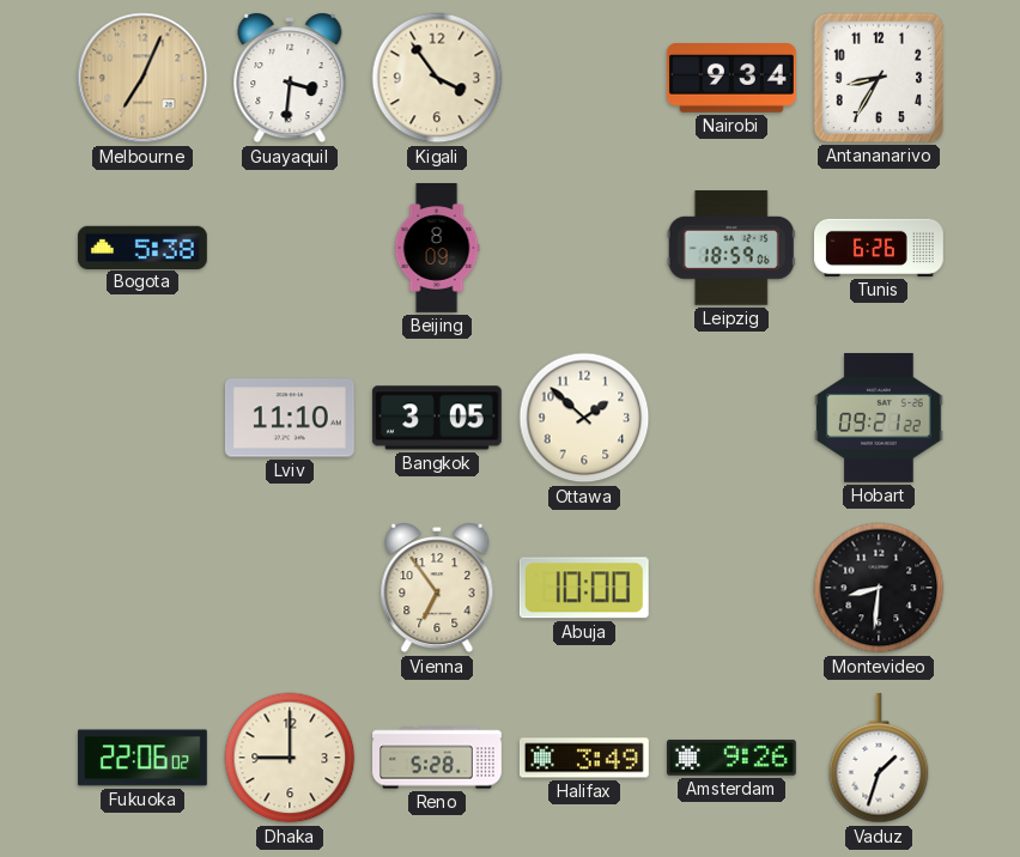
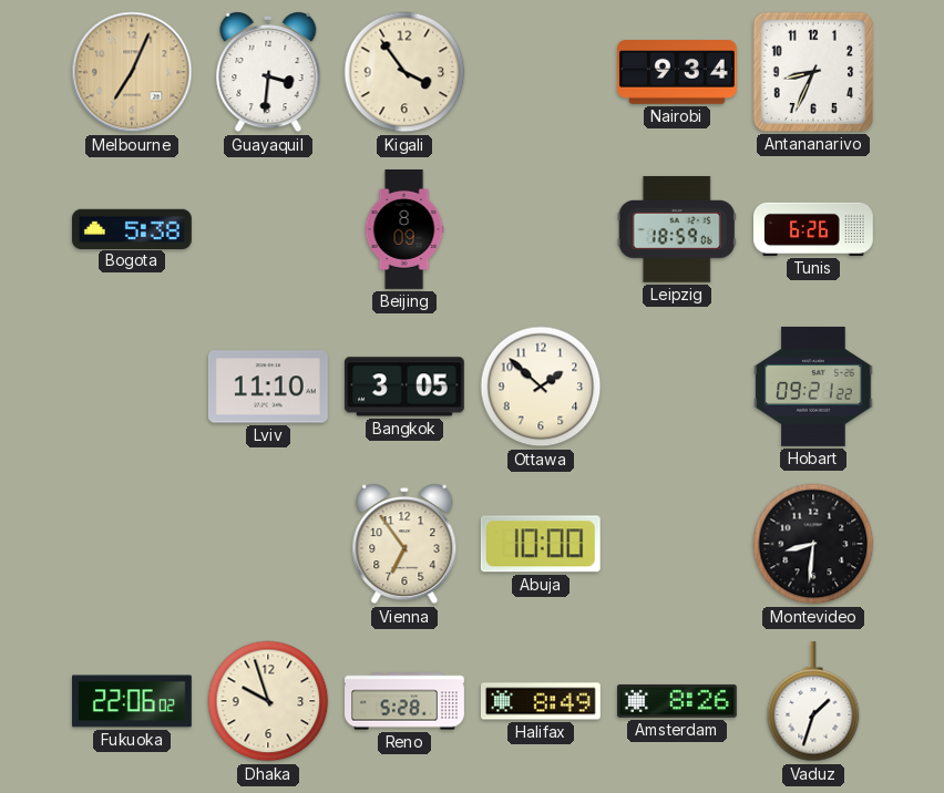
Antananarivo: 8:35 -> 8:34 (813, 72)
Dhaka: 9:00 -> 9:57 (268, 701)
Halifax: 3:49 -> 8:49 (541, 701)
Amsterdam: 9:26 -> 8:26 (677, 701)
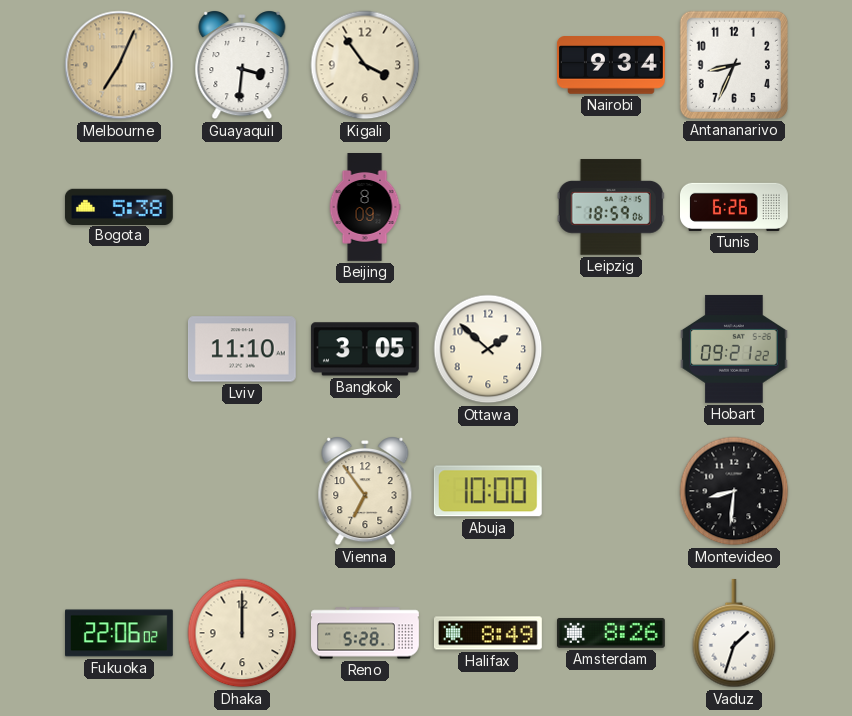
Dhaka: 9:57 -> 12:00 (242, 633)
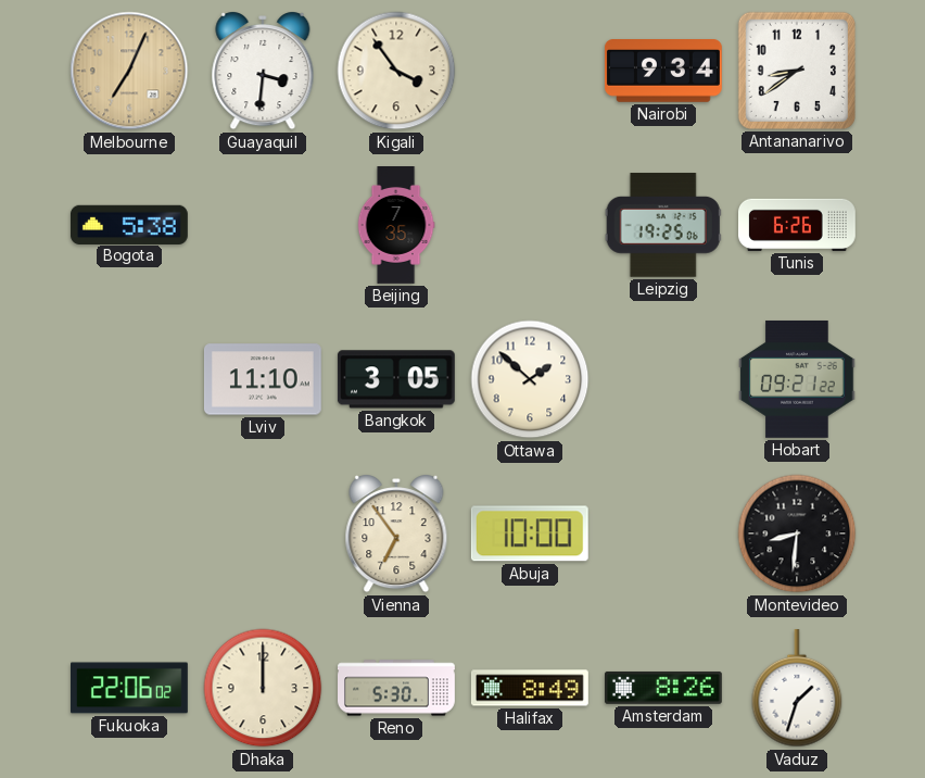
Antananarivo: 8:34 -> 8:39 (797, 71)
Beijing: 8:09 -> 7:35 (396, 226)
Leipzig: 18:59 -> 19:25 (663, 225)
Reno: 5:28 -> 5:30 (397, 688)
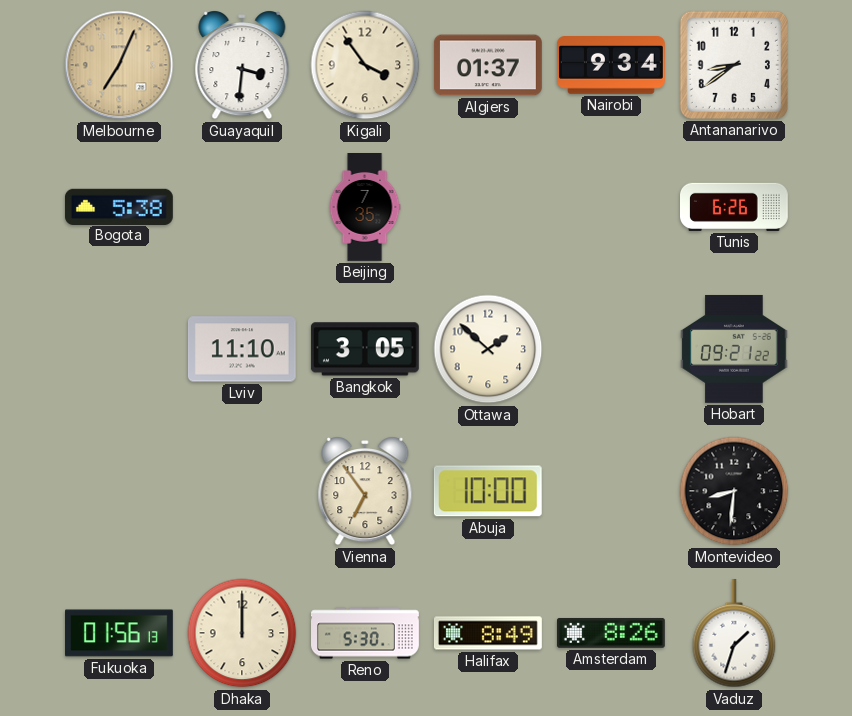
Algiers: none -> 01:37 (488, 65)
Leipzig: 19:25 -> none (663, 225)
Fukuoka: 22:06 -> 01:56 (120, 633)
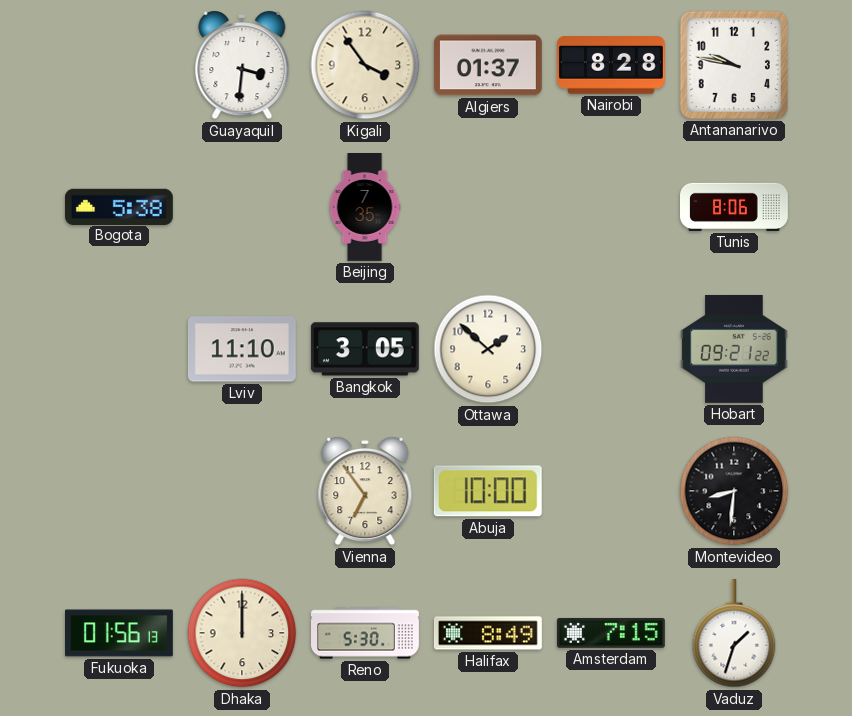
Melbourne: 7:04 -> none (119, 65)
Nairobi: 9:34 -> 8:28 (611, 66)
Antananarivo: 8:39 -> 9:47 (734, 65)
Tunis: 6:26 -> 8:06 (735, 207)
Amsterdam: 8:26 -> 7:15 (611, 633)
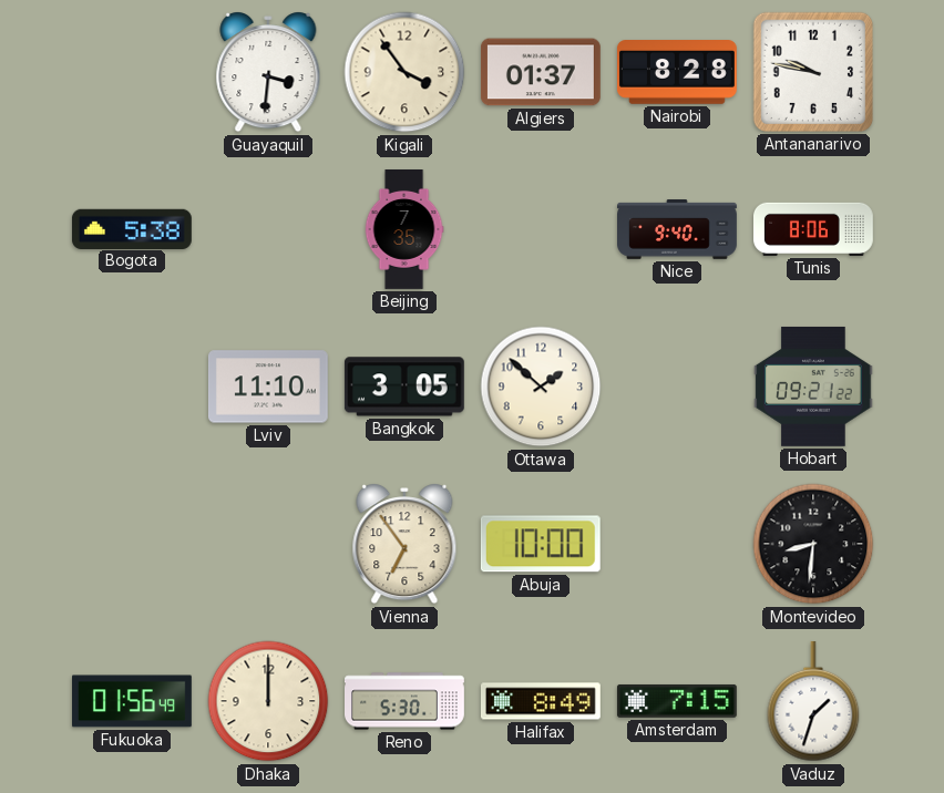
Nice: none -> 9:40 (678, 229)
Fukuoka: 01:56:13 -> 01:56:49 (133, 701)
